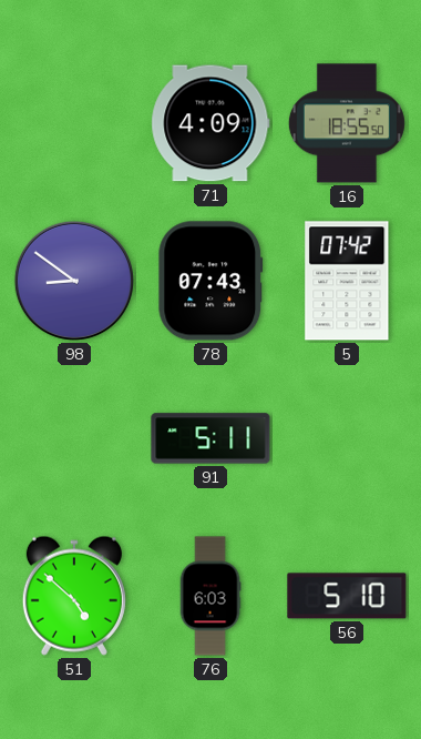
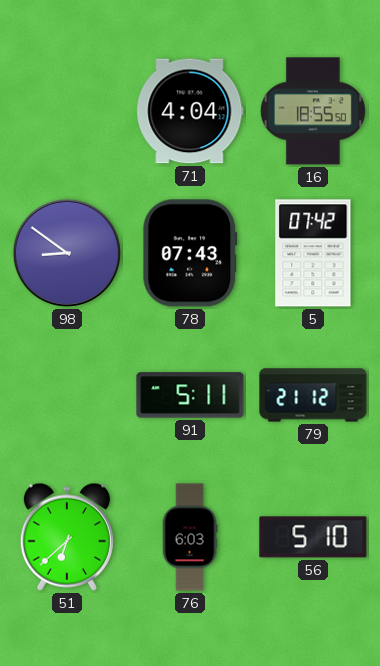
71: 4:09 -> 4:04 (190, 111)
79: none -> 21:12 (313, 395)
51: 4:52 -> 6:38 (67, 537)
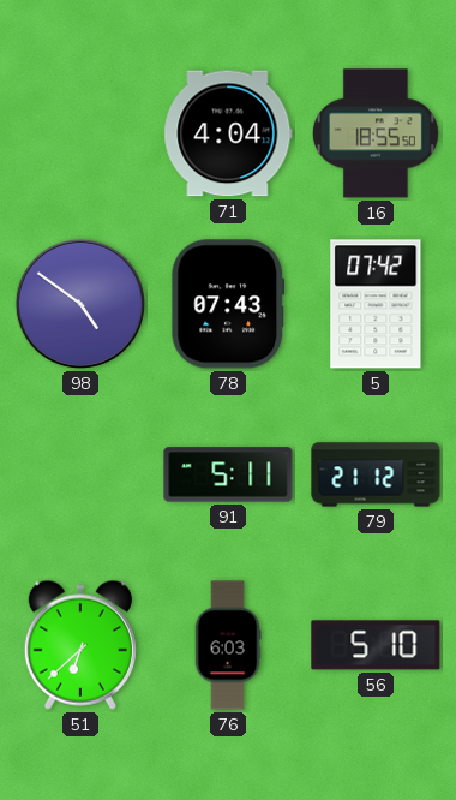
98: 8:51 -> 4:51 (80, 304)
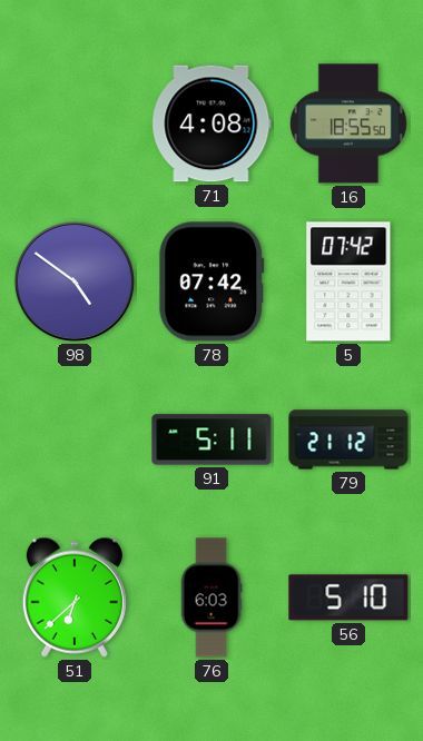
71: 4:04 -> 4:08 (211, 123)
78: 07:43 -> 07:42 (211, 281)
